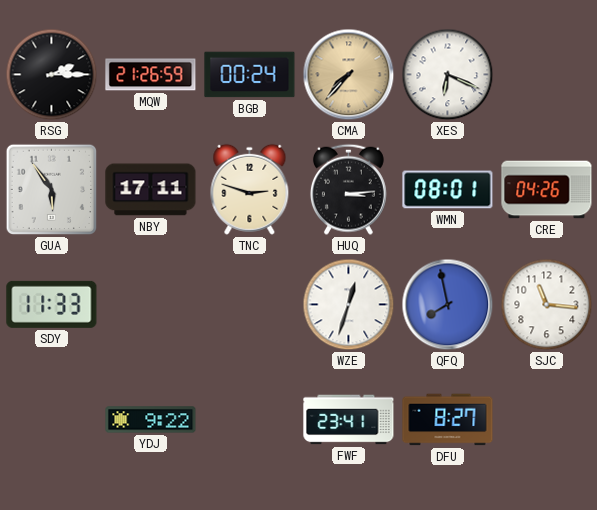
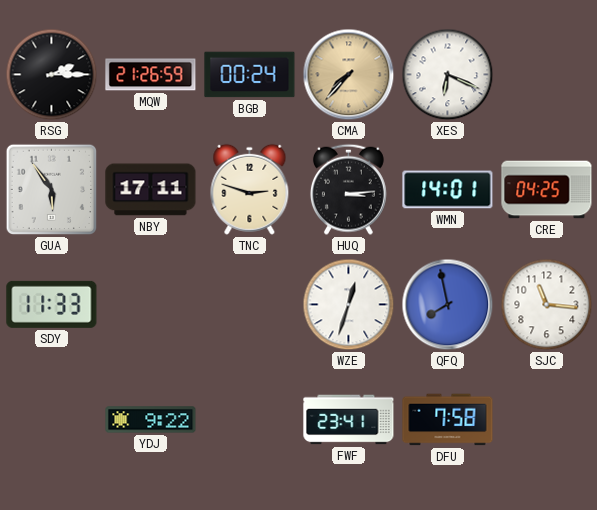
WMN: 08:01 -> 14:01 (448, 190)
CRE: 04:26 -> 04:25 (547, 190)
DFU: 8:27 -> 7:58 (448, 420)
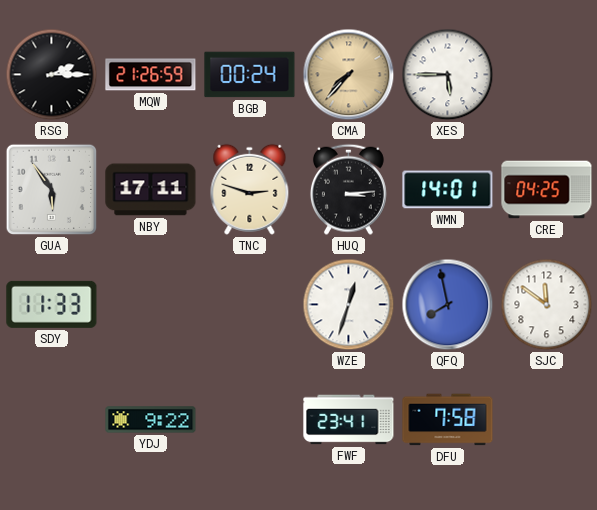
XES: 6:19 -> 5:45 (448, 75)
SJC: 11:16 -> 11:51 (547, 305)
